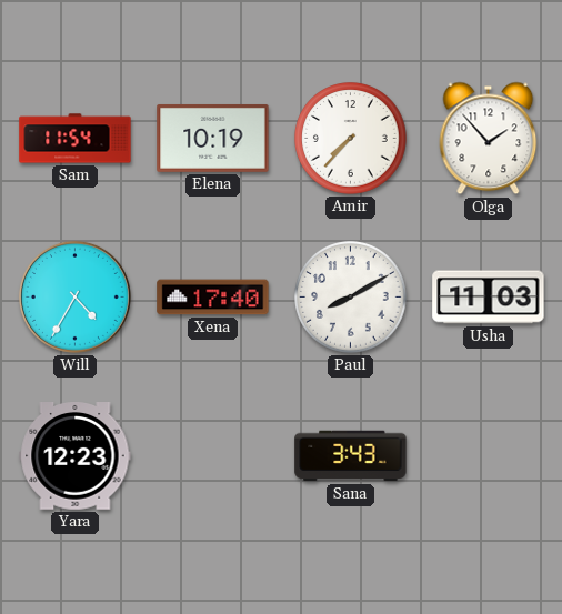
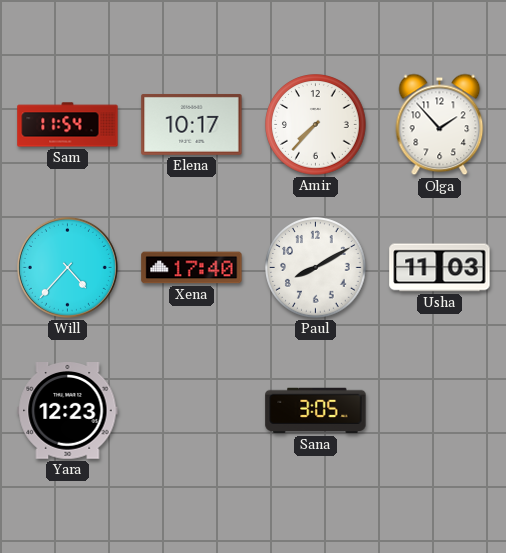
Elena: 10:19 -> 10:17 (192, 124)
Will: 4:35 -> 4:37 (67, 267)
Sana: 3:43 -> 3:05 (316, 411)
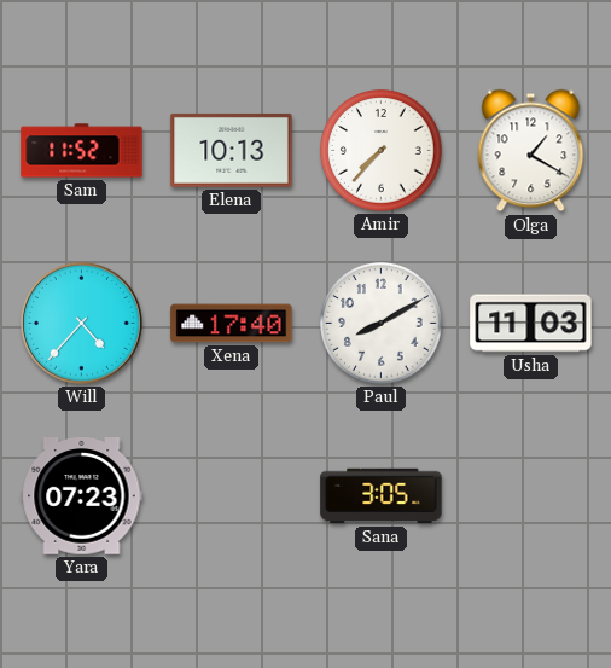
Sam: 11:54 -> 11:52 (82, 151)
Elena: 10:17 -> 10:13 (232, 150)
Olga: 1:53 -> 1:20 (531, 151)
Yara: 12:23 -> 07:23 (82, 496)
